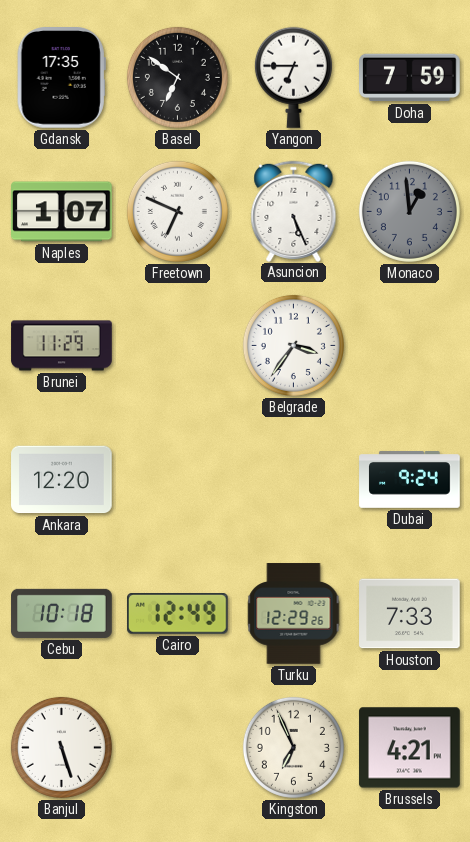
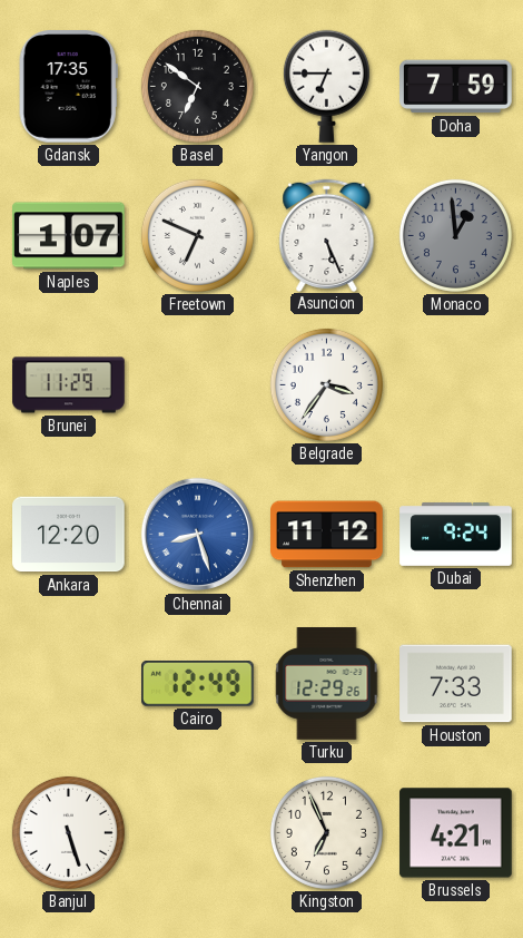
Chennai: none -> 8:27 (198, 535)
Shenzhen: none -> 11:12 (327, 535)
Cebu: 10:18 -> none (62, 613)
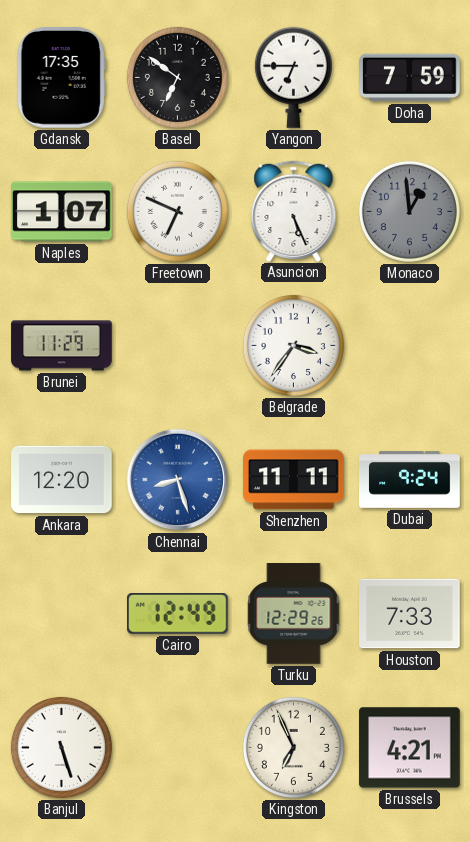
Shenzhen: 11:12 -> 11:11 (294, 480)
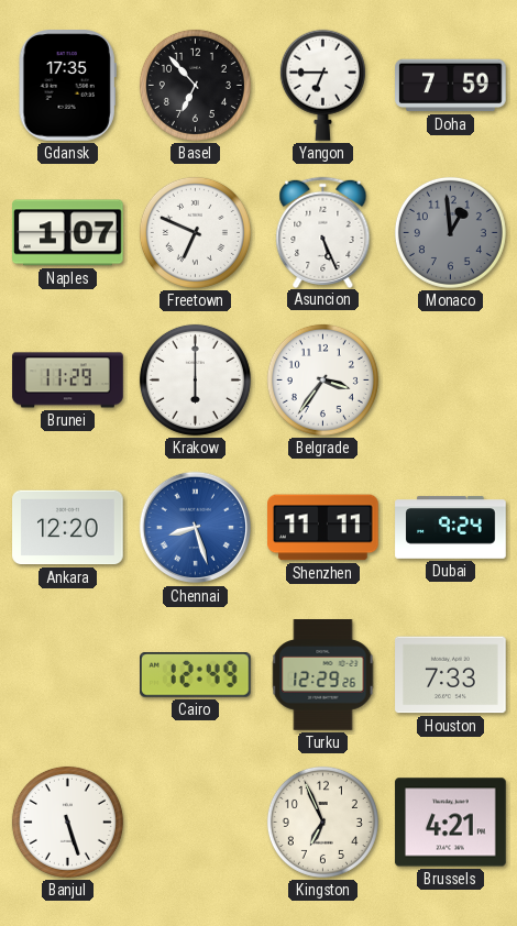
Basel: 6:51 -> 6:53 (195, 85)
Krakow: none -> 6:00 (195, 379)
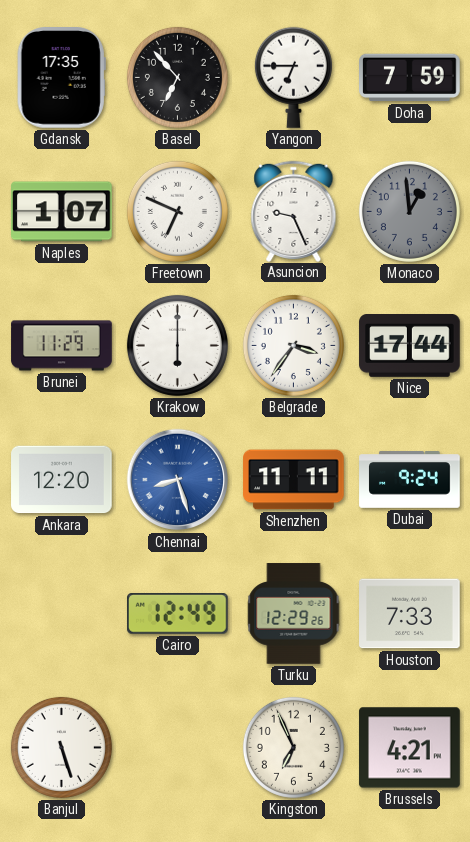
Asuncion: 5:26 -> 9:26 (294, 211)
Nice: none -> 17:44 (410, 346)
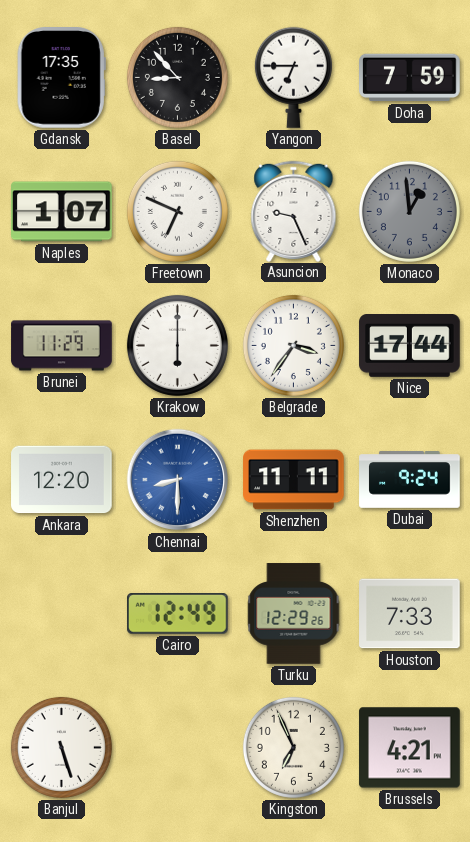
Basel: 6:53 -> 8:53 (177, 77)
Chennai: 8:27 -> 8:30 (178, 480)
